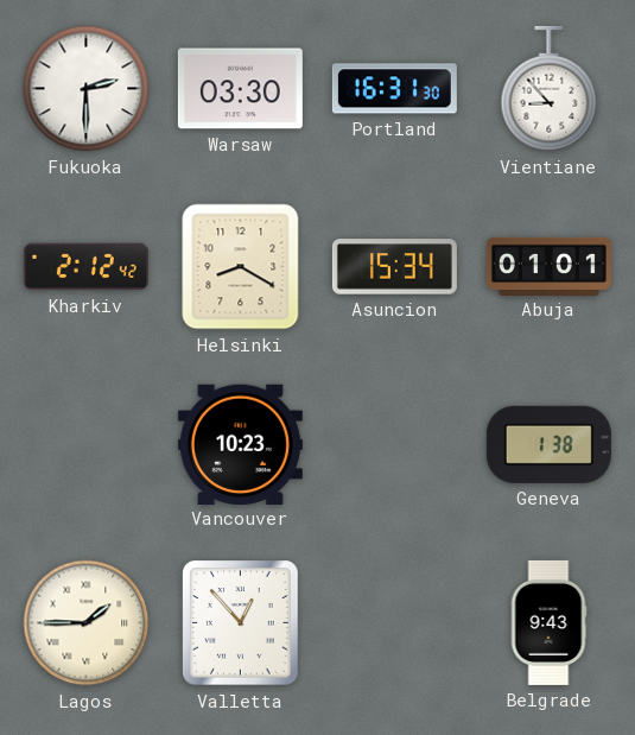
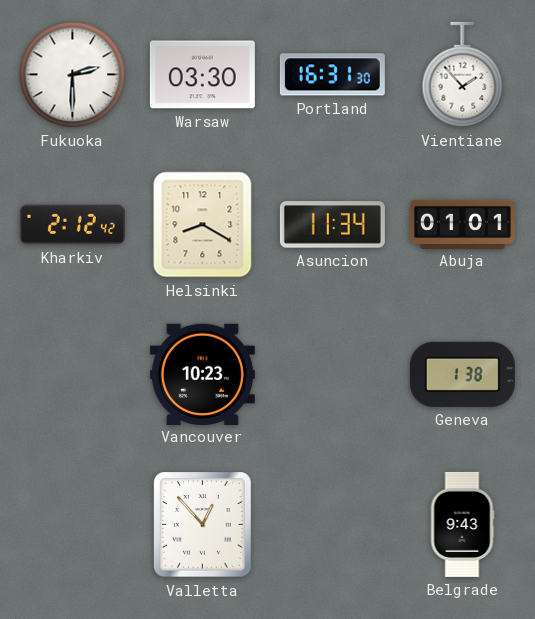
Vientiane: 8:53 -> 1:53 (463, 75)
Asuncion: 15:34 -> 11:34 (332, 225)
Lagos: 1:45 -> none (87, 623)
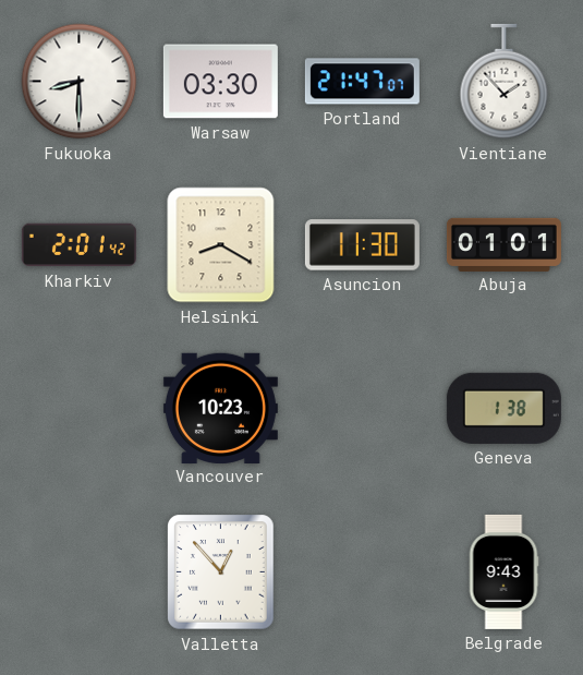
Fukuoka: 2:30 -> 8:30 (80, 82)
Portland: 16:31 -> 21:47 (362, 82)
Kharkiv: 2:12 -> 2:01 (78, 245)
Asuncion: 11:34 -> 11:30 (362, 245)
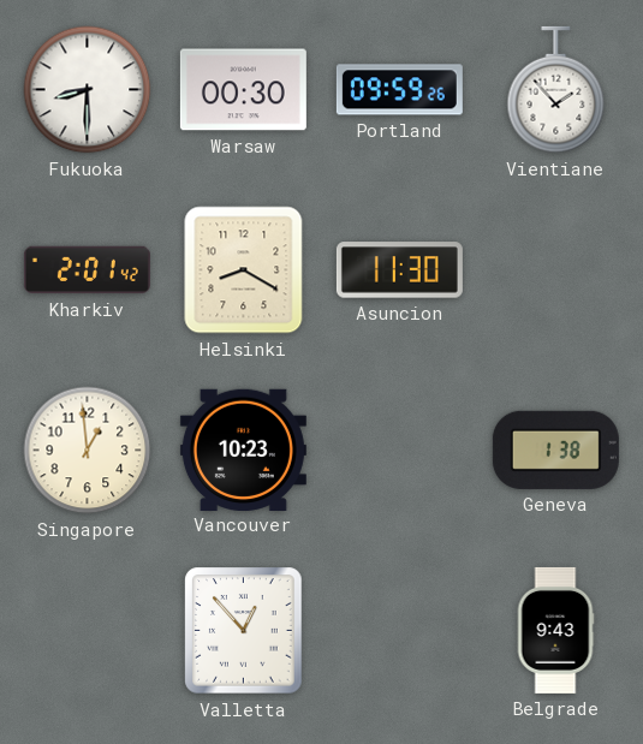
Warsaw: 03:30 -> 00:30 (243, 90)
Portland: 21:47 -> 09:59 (399, 90)
Abuja: 01:01 -> none (503, 244)
Singapore: none -> 12:59 (88, 451)
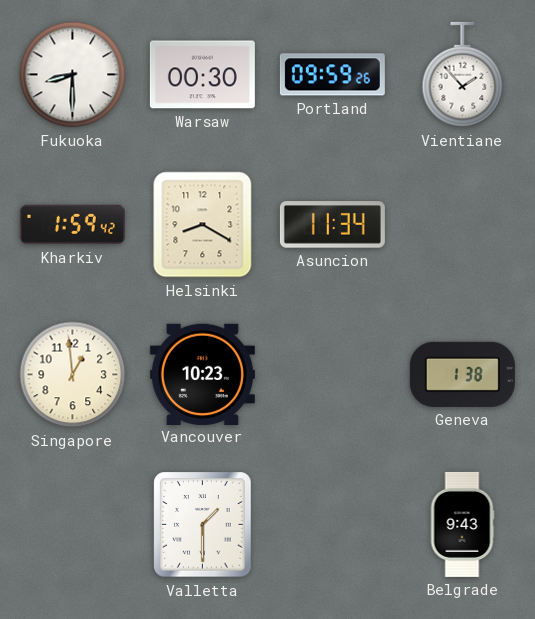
Kharkiv: 2:01 -> 1:59 (72, 225)
Asuncion: 11:30 -> 11:34 (332, 225)
Valletta: 12:53 -> 1:30 (203, 525)
